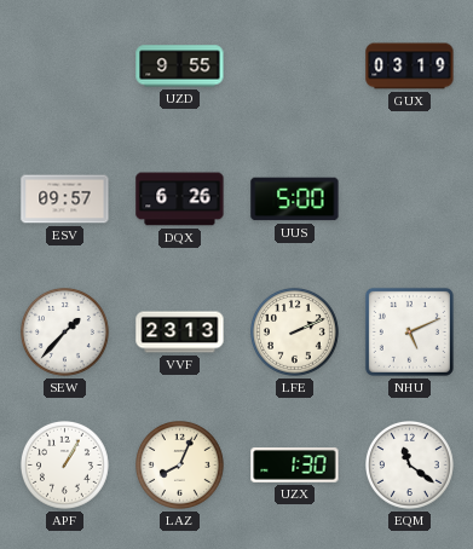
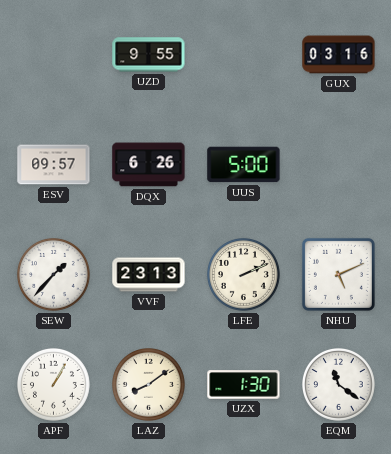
GUX: 03:19 -> 03:16 (339, 55)
LAZ: 8:04 -> 8:09 (149, 385)
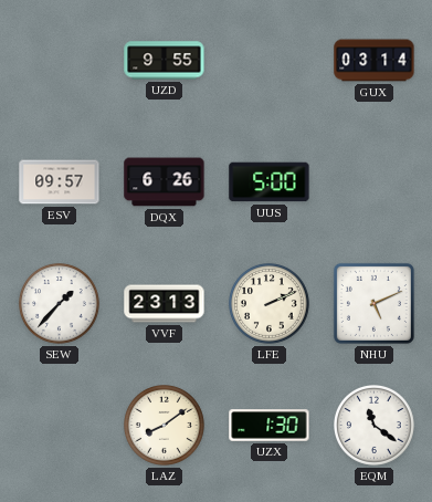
GUX: 03:16 -> 03:14 (375, 61)
APF: 1:05 -> none (54, 385)
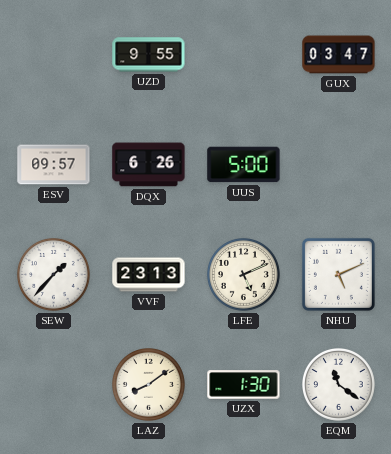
GUX: 03:14 -> 03:47 (339, 55)
LFE: 2:11 -> 5:11 (244, 275)
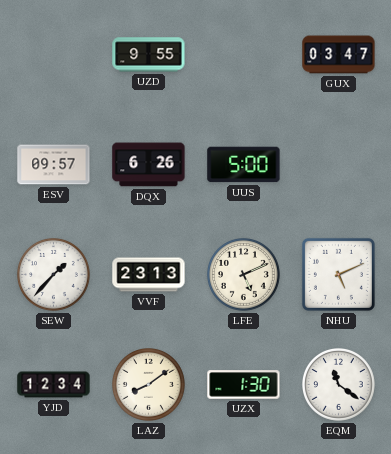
YJD: none -> 12:34 (54, 385)
